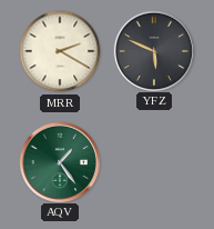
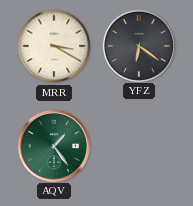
MRR: 2:20 -> 3:20 (54, 46)
YFZ: 5:49 -> 6:21 (138, 45)
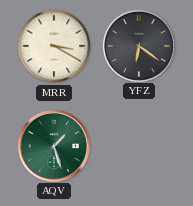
AQV: 1:24 -> 1:27 (53, 145)
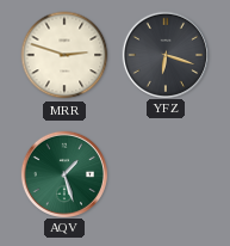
MRR: 3:20 -> 2:48 (64, 55)
YFZ: 6:21 -> 6:18 (164, 54)
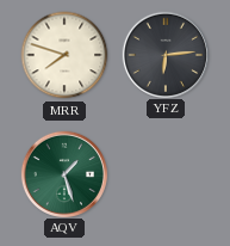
MRR: 2:48 -> 7:48 (64, 55)
YFZ: 6:18 -> 6:14 (164, 54)
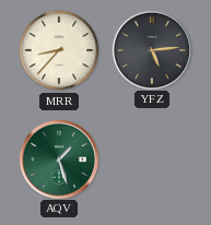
MRR: 7:48 -> 8:37 (59, 50)
YFZ: 6:14 -> 5:14 (151, 49)
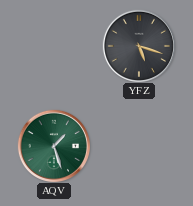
MRR: 8:37 -> none (59, 50)
YFZ: 5:14 -> 5:18 (138, 45)
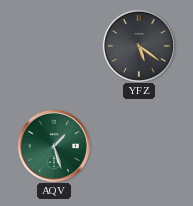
YFZ: 5:18 -> 5:21 (138, 45)
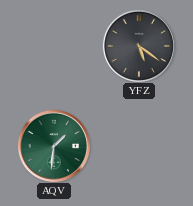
AQV: 1:27 -> 1:31 (53, 145)
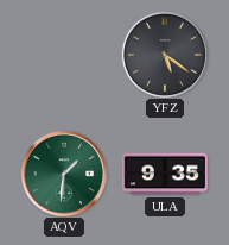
ULA: none -> 9:35 (165, 174)
